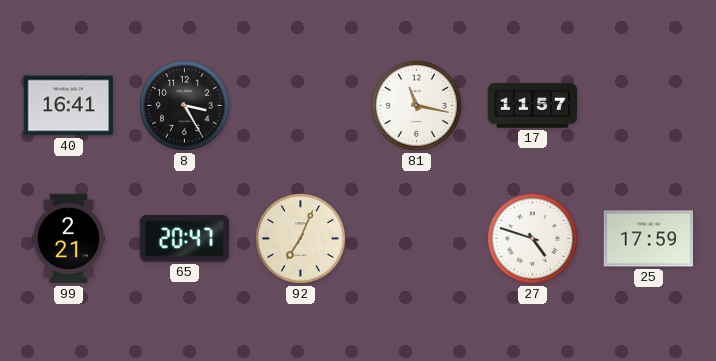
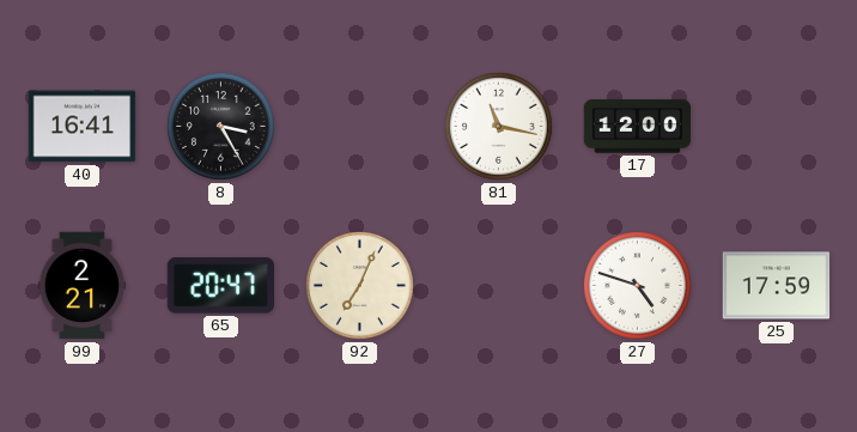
17: 11:57 -> 12:00 (638, 127)
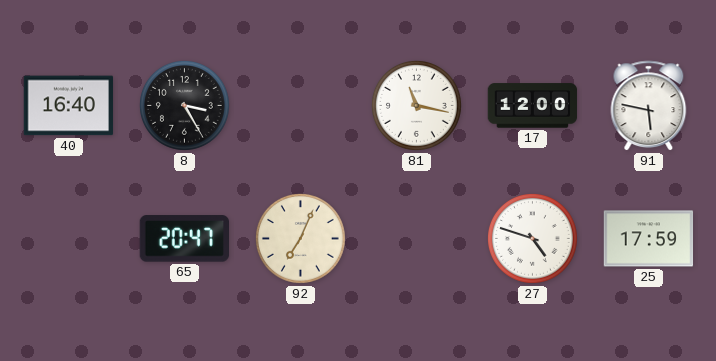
40: 16:41 -> 16:40 (69, 106)
91: none -> 5:47 (649, 106)
99: 2:21 -> none (83, 286)
